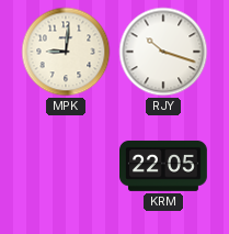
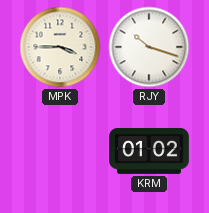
MPK: 9:01 -> 3:45 (60, 47)
KRM: 22:05 -> 01:02 (150, 151)
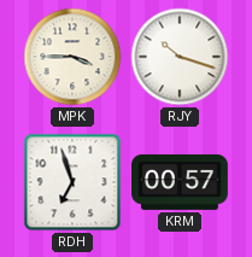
RDH: none -> 6:57 (72, 182)
KRM: 01:02 -> 00:57 (181, 182)
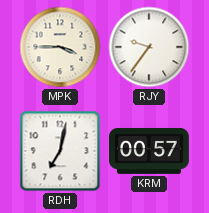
RJY: 10:18 -> 9:36 (149, 47)
RDH: 6:57 -> 7:02 (60, 151)
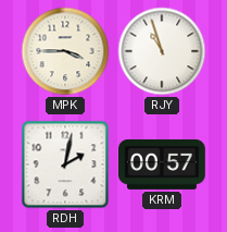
RJY: 9:36 -> 10:57 (162, 51)
RDH: 7:02 -> 2:02 (65, 164)
